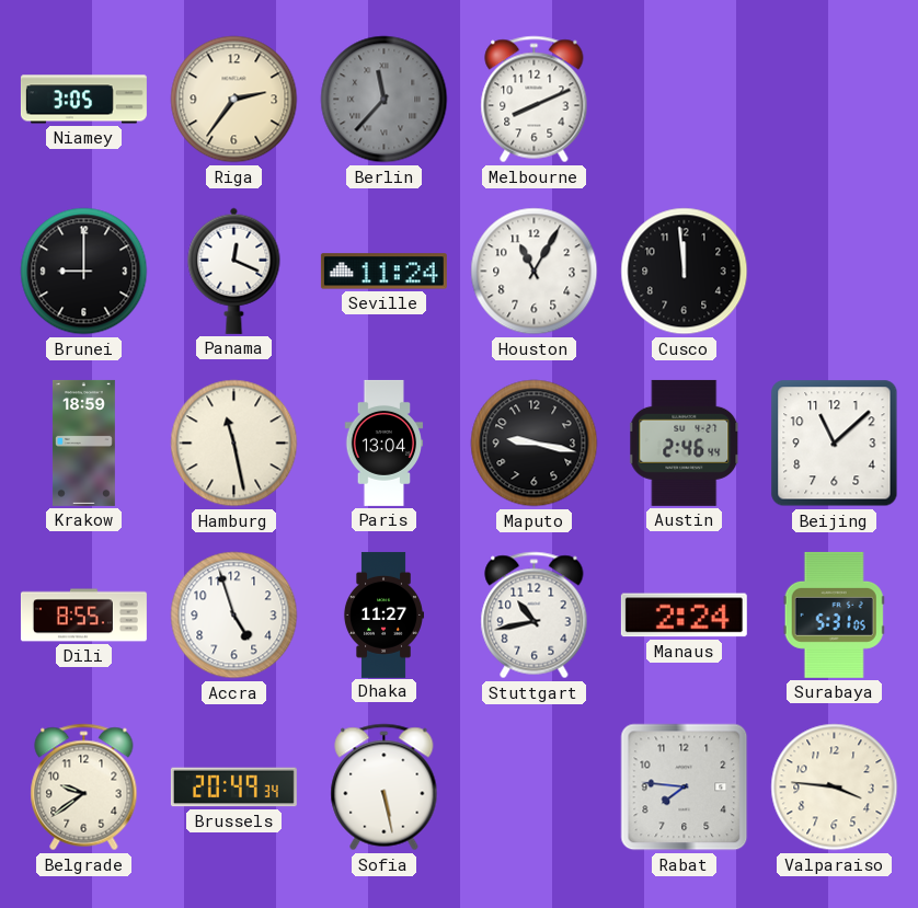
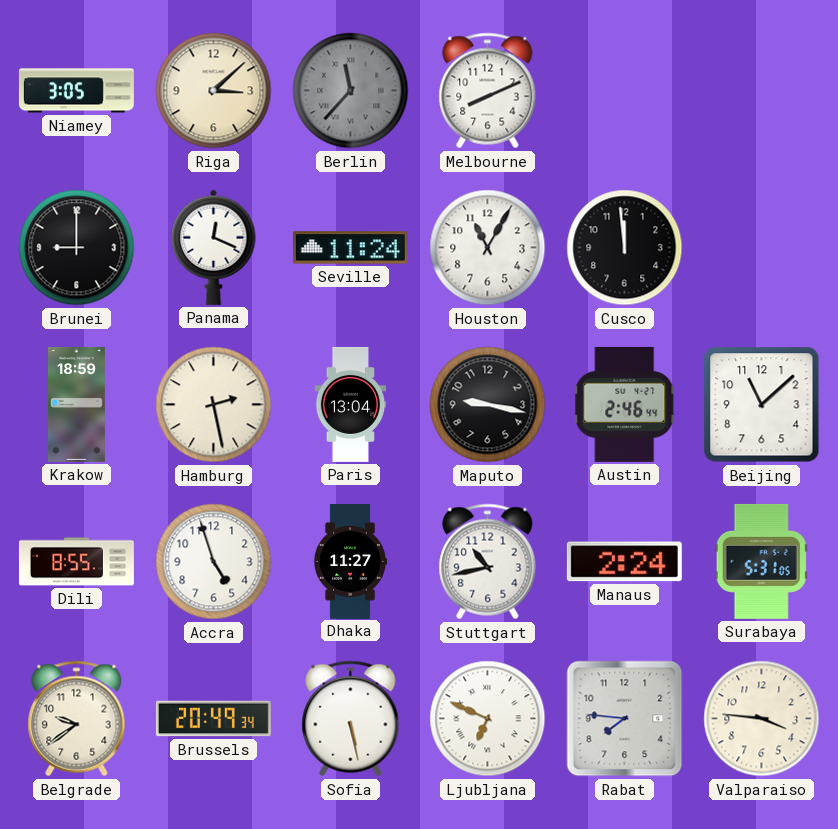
Riga: 2:36 -> 3:08 (214, 91)
Hamburg: 11:28 -> 2:28 (214, 405)
Ljubljana: none -> 6:49 (488, 719)
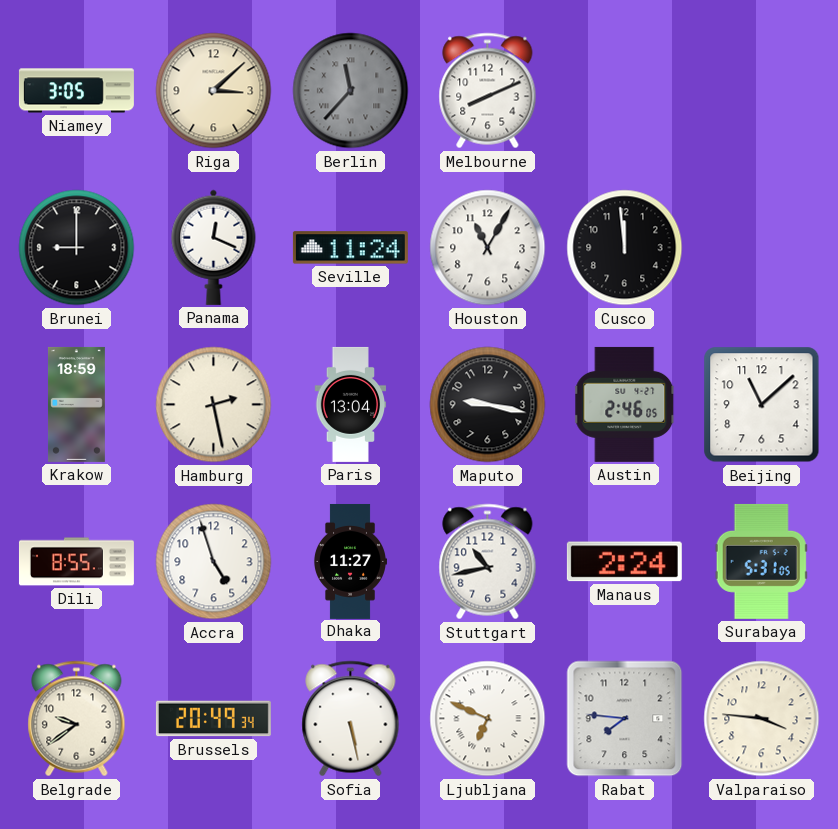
Austin: 2:46:44 -> 2:46:05 (625, 404)
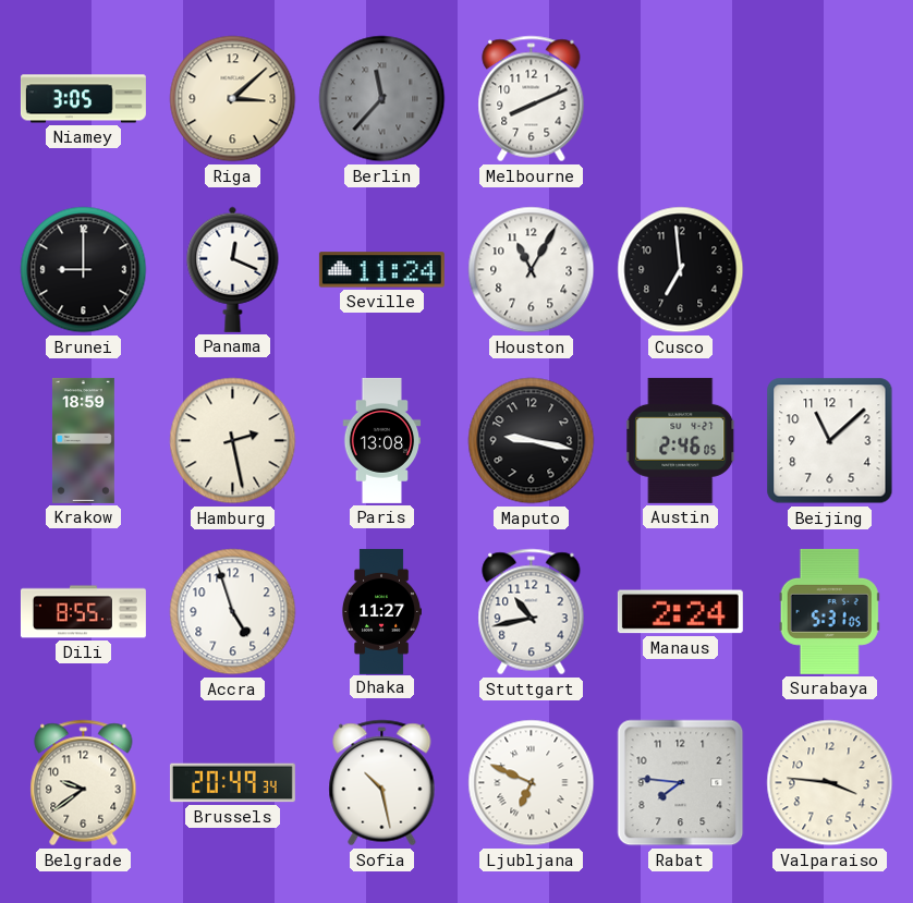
Cusco: 11:59 -> 6:59 (681, 270)
Paris: 13:04 -> 13:08 (382, 440)
Sofia: 5:28 -> 10:28 (382, 783)
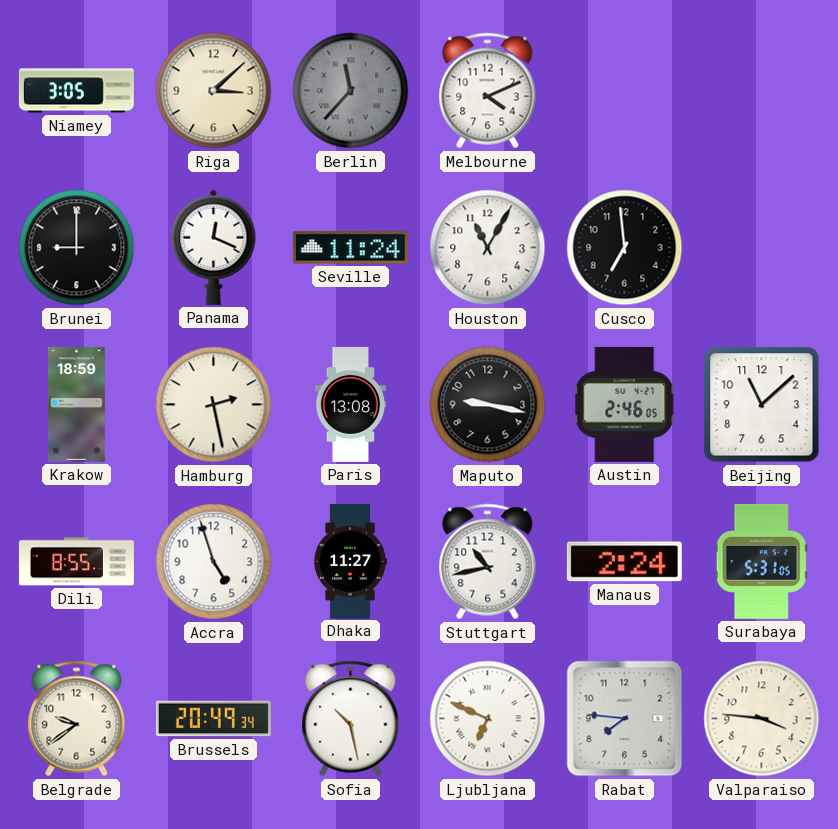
Melbourne: 8:11 -> 4:11 (488, 91)
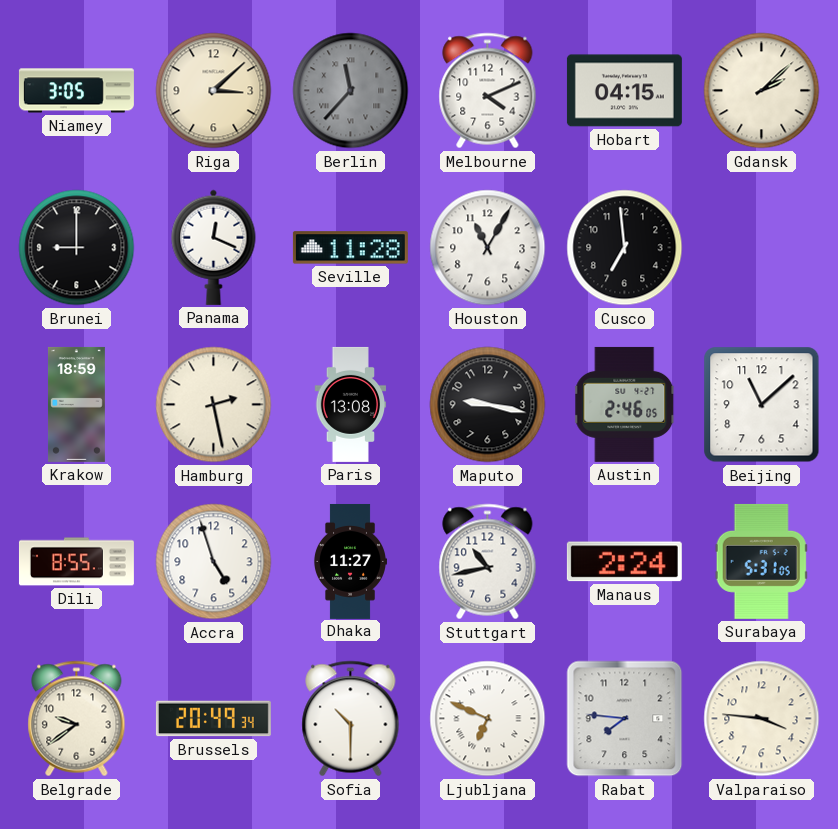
Hobart: none -> 04:15 (624, 91)
Gdansk: none -> 2:08 (762, 91)
Seville: 11:24 -> 11:28 (350, 248)
Sofia: 10:28 -> 10:30 (351, 719)
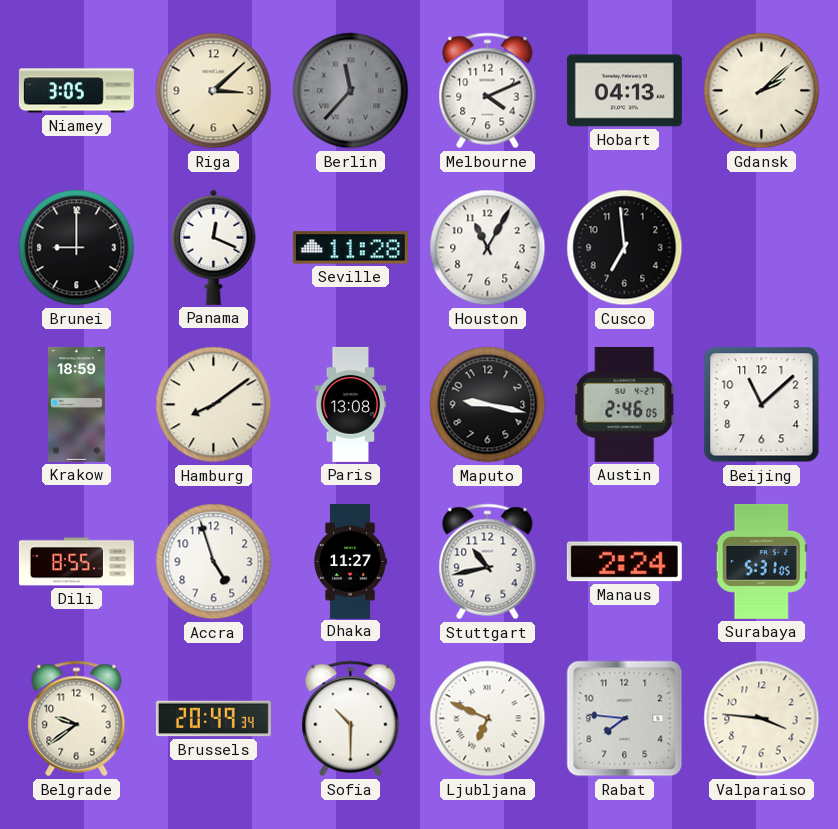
Hobart: 04:15 -> 04:13 (624, 91)
Hamburg: 2:28 -> 8:09 (214, 405)
